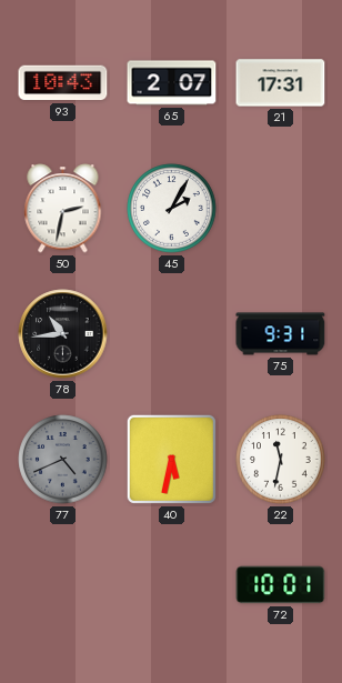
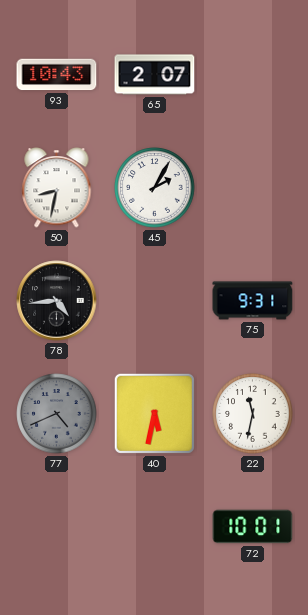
21: 17:31 -> none (281, 83)
50: 2:32 -> 8:32 (57, 188)
78: 10:44 -> 4:44 (57, 301)
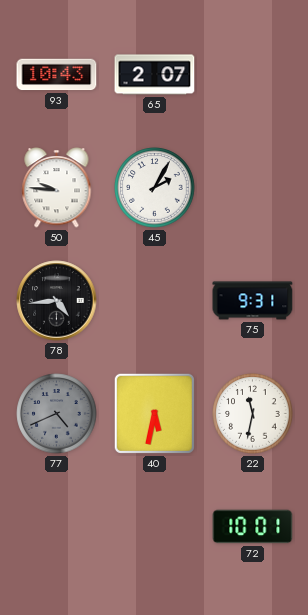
50: 8:32 -> 9:46 (57, 188)
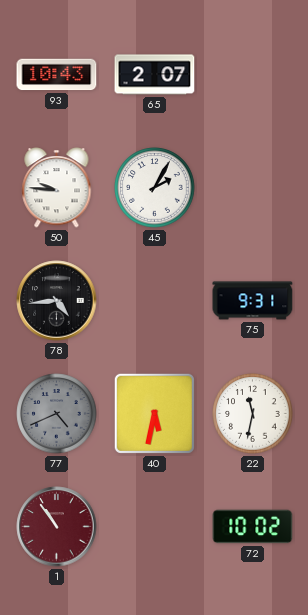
1: none -> 10:54 (57, 527)
72: 10:01 -> 10:02 (253, 527)
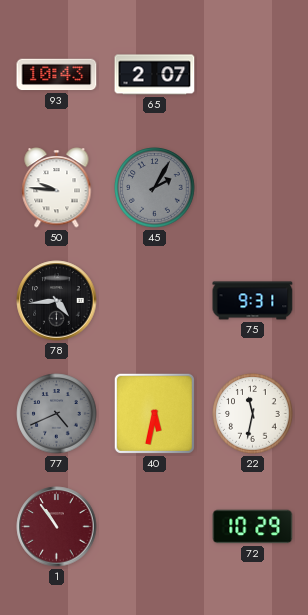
45 dial: white -> grey (155, 188)
72: 10:02 -> 10:29 (253, 527)
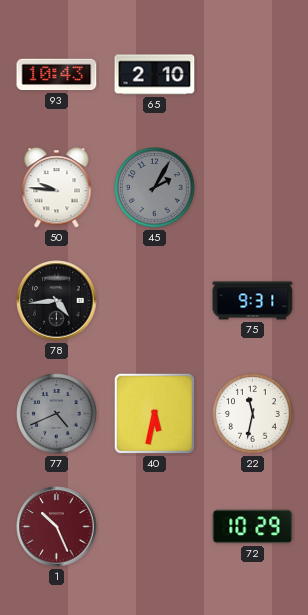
65: 2:07 -> 2:10 (155, 75)
1: 10:54 -> 10:26 (57, 527)
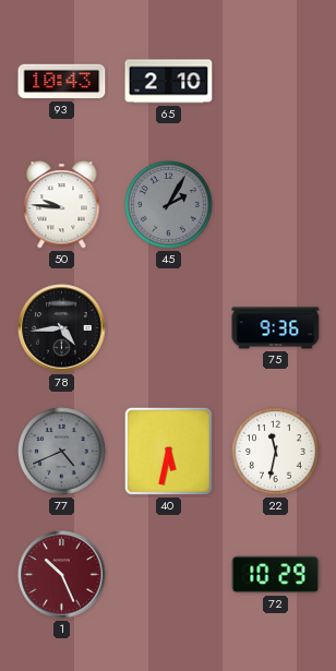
75: 9:31 -> 9:36 (276, 328)
